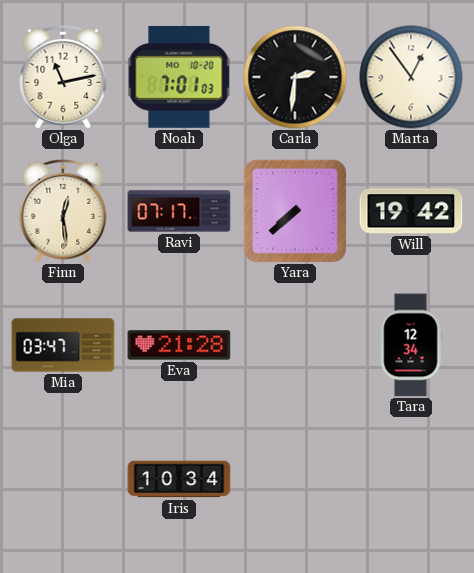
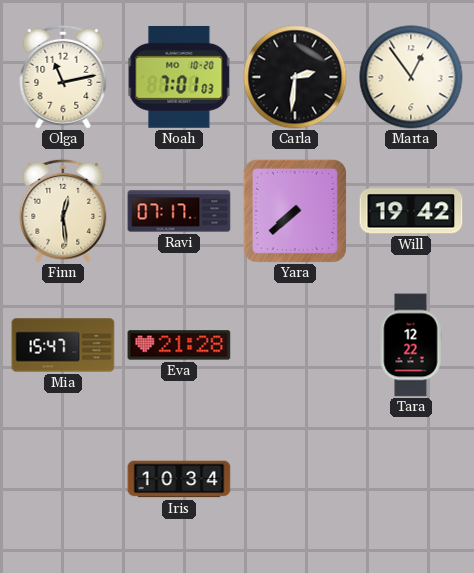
Mia: 03:47 -> 15:47 (63, 345)
Tara: 12:34 -> 12:22 (411, 345)
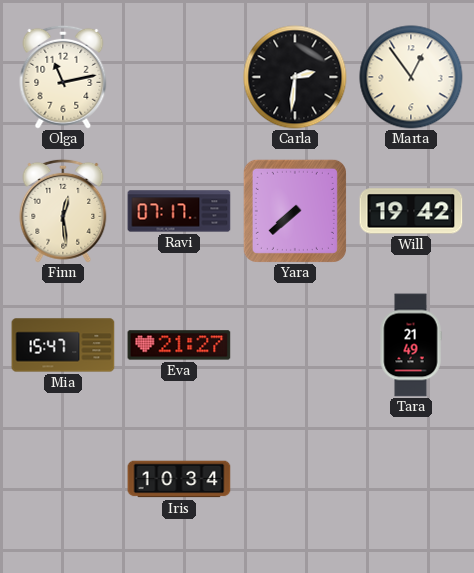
Noah: 7:01 -> none (179, 77)
Eva: 21:28 -> 21:27 (179, 345)
Tara: 12:22 -> 21:49 (411, 345)
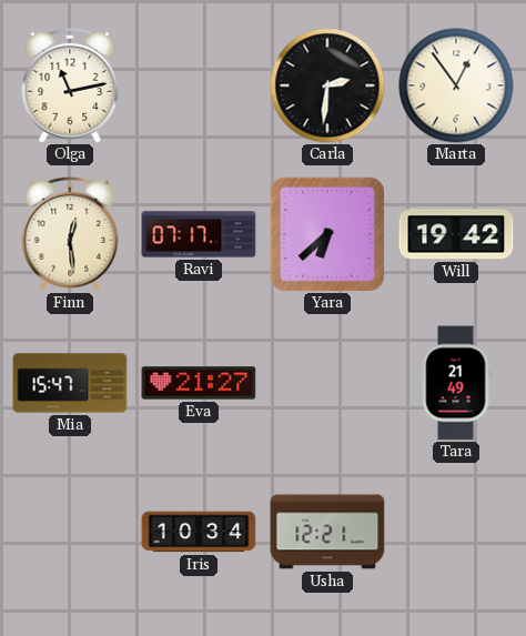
Yara: 7:38 -> 6:38 (327, 234)
Usha: none -> 12:21 (327, 532)
